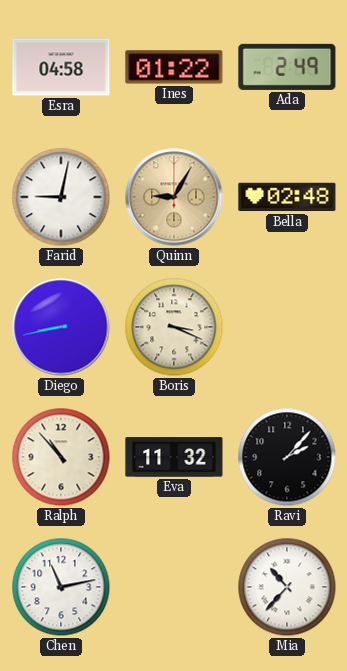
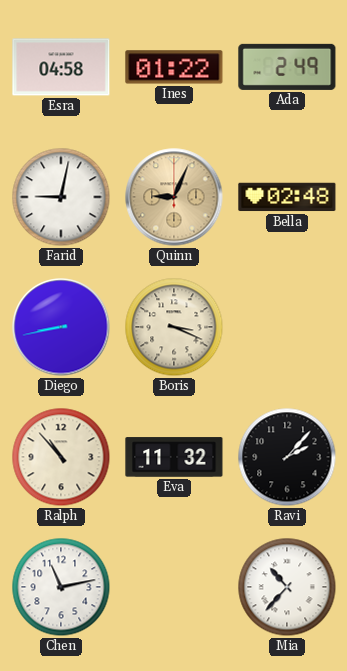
Quinn: 9:05 -> 9:04 (174, 197)
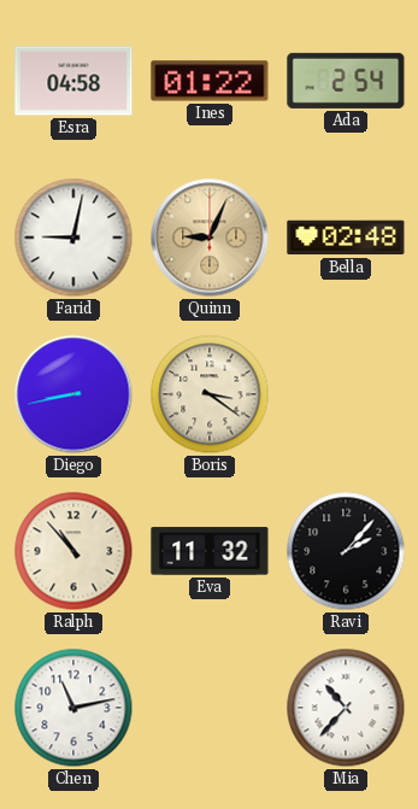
Ada: 2:49 -> 2:54 (346, 81)
Boris: 3:19 -> 3:21 (210, 394)
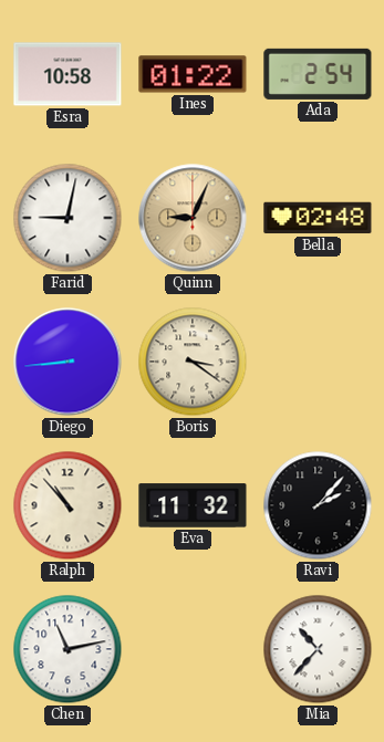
Esra: 04:58 -> 10:58 (68, 74)
Diego: 8:43 -> 8:44 (68, 362)
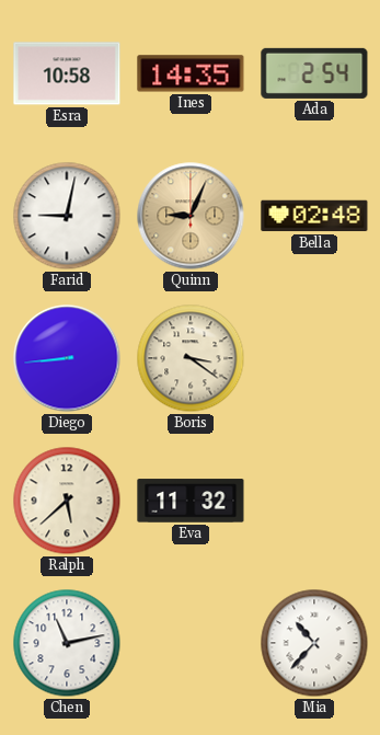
Ines: 01:22 -> 14:35 (191, 73)
Ralph: 10:53 -> 5:38 (67, 501)
Ravi: 2:07 -> none (318, 505)
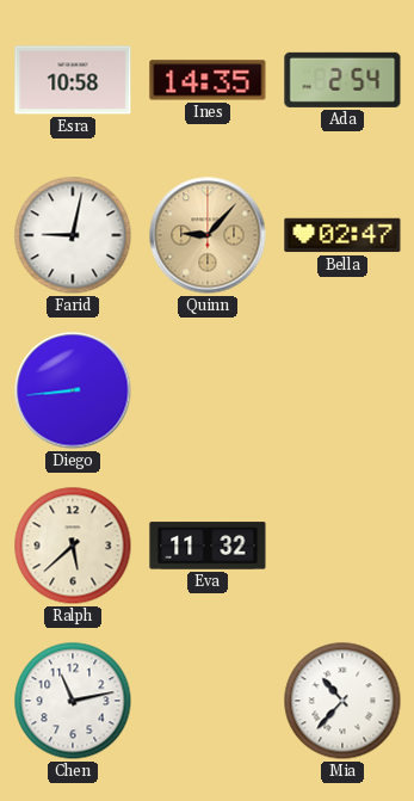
Quinn: 9:04 -> 9:07 (208, 235)
Bella: 02:48 -> 02:47 (342, 235)
Boris: 3:21 -> none (191, 358)
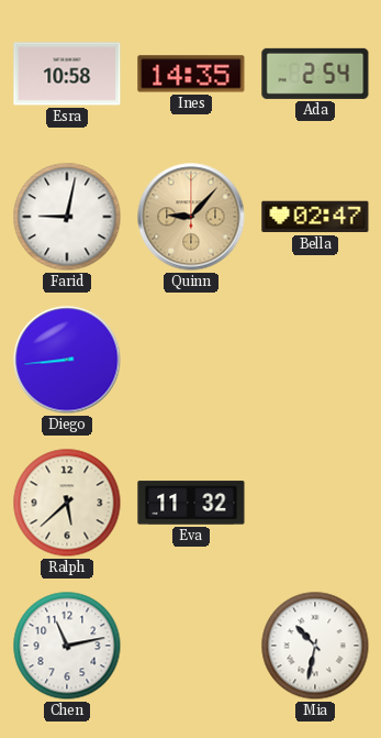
Mia: 10:37 -> 10:32 (315, 646)
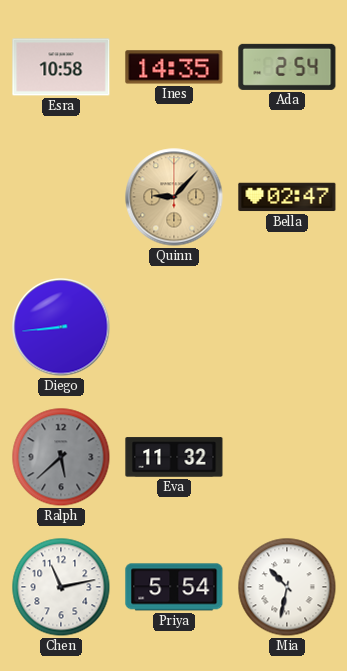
Farid: 9:02 -> none (67, 217)
Ralph dial: cream -> grey (61, 457)
Priya: none -> 5:54 (174, 587)
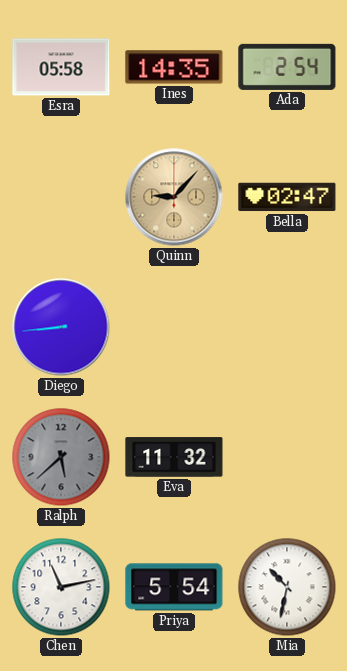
Esra: 10:58 -> 05:58 (61, 67)
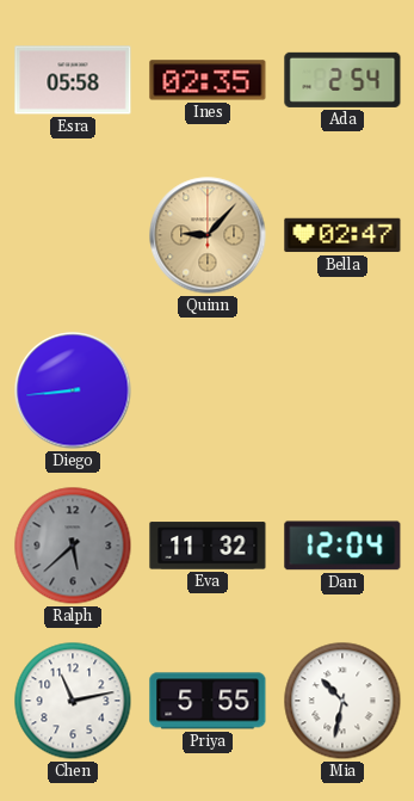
Ines: 14:35 -> 02:35 (208, 80)
Dan: none -> 12:04 (342, 546)
Priya: 5:54 -> 5:55 (208, 701)
